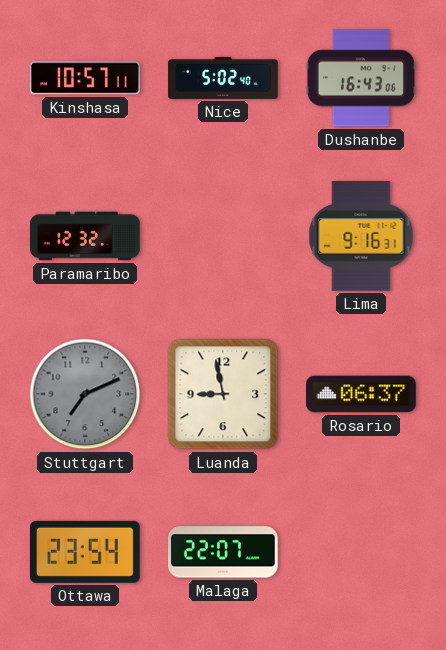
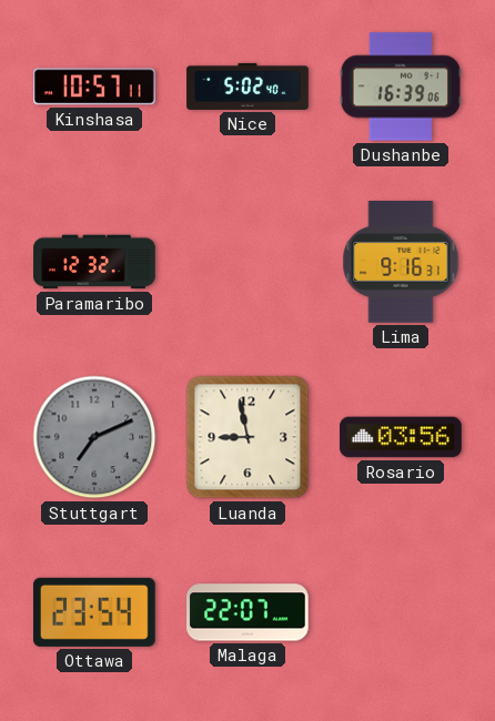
Dushanbe: 16:43 -> 16:39 (401, 87)
Rosario: 06:37 -> 03:56 (401, 437)
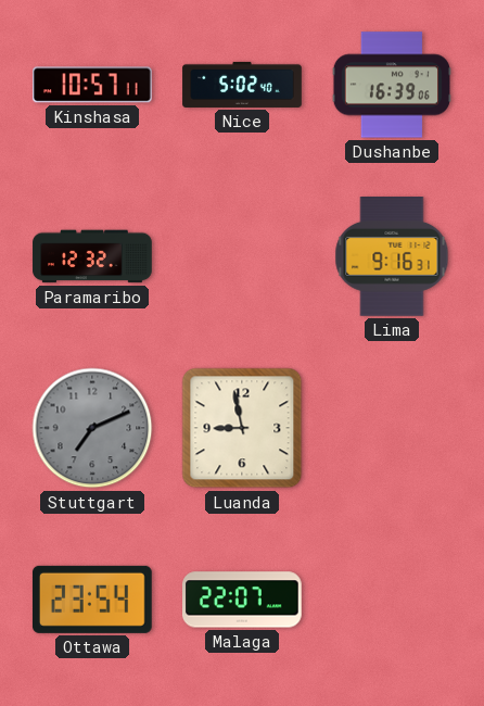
Rosario: 03:56 -> none (401, 437)
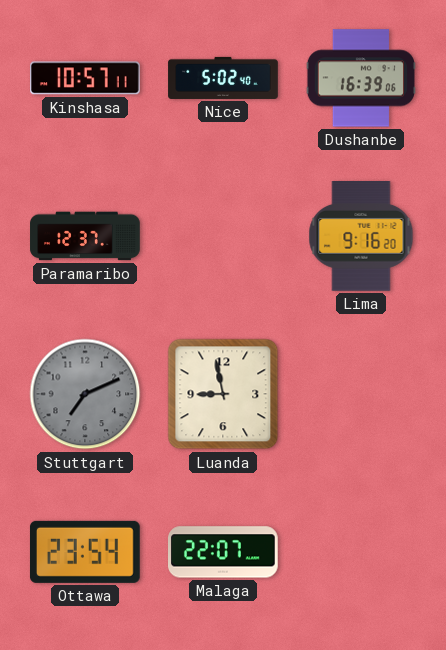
Paramaribo: 12:32 -> 12:37 (85, 236)
Lima: 9:16:31 -> 9:16:20 (361, 237)
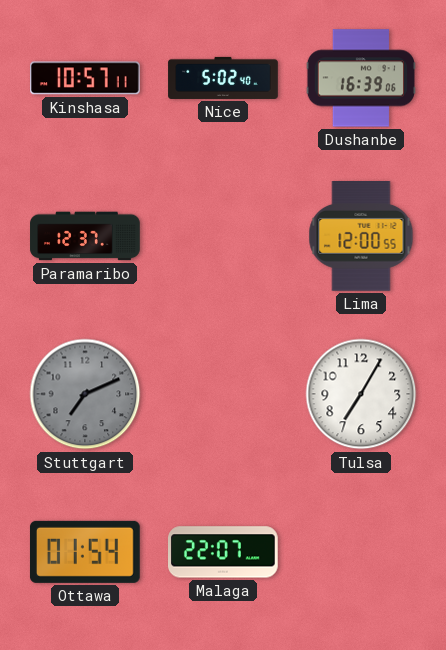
Lima: 9:16 -> 12:00 (361, 237)
Luanda: 8:58 -> none (223, 394)
Tulsa: none -> 7:05 (361, 394)
Ottawa: 23:54 -> 01:54 (85, 552)
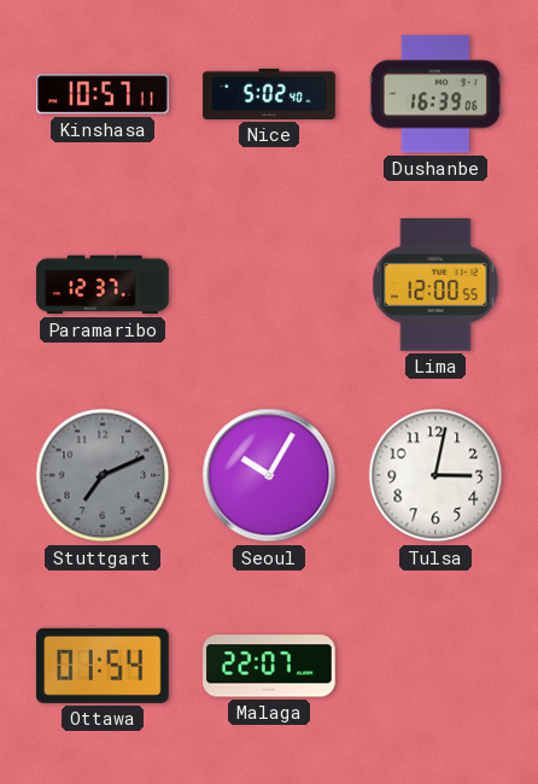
Seoul: none -> 10:05 (269, 475)
Tulsa: 7:05 -> 3:02 (435, 475)
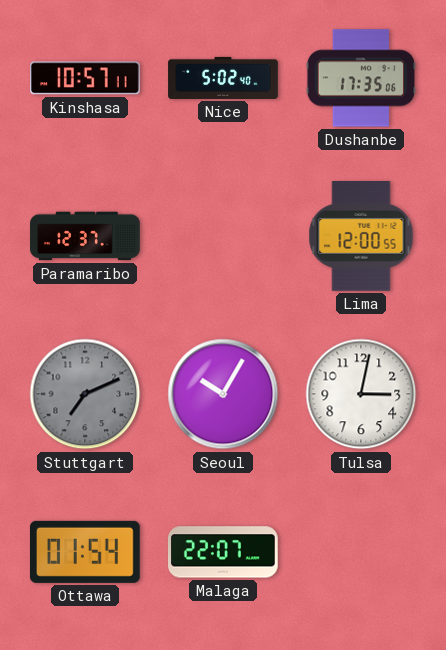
Dushanbe: 16:39 -> 17:35 (361, 78)
